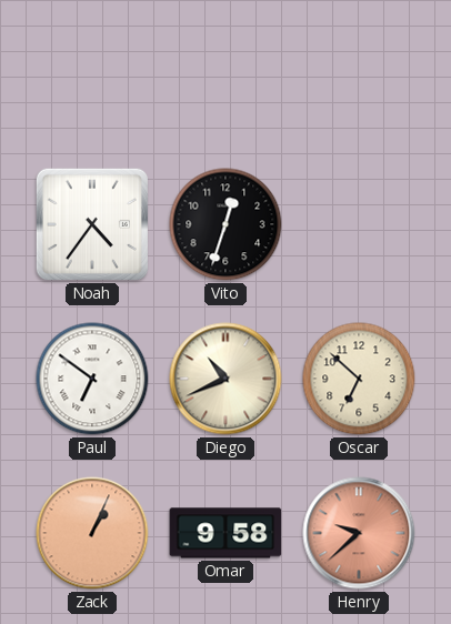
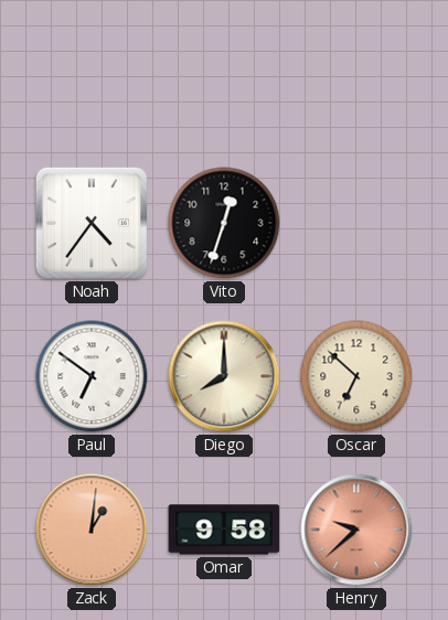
Diego: 10:41 -> 8:00 (224, 376)
Zack: 1:04 -> 1:01 (92, 530)
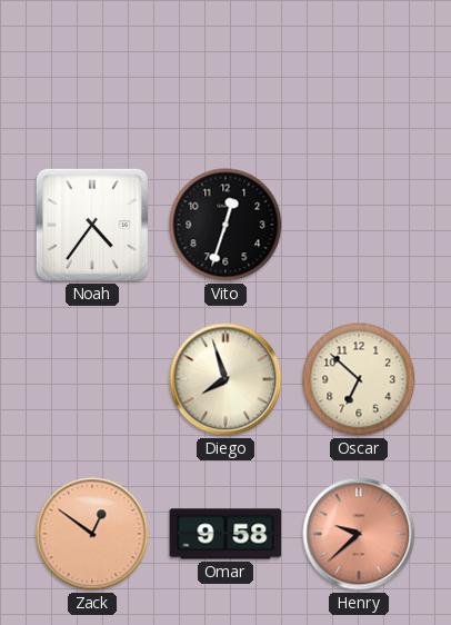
Paul: 6:51 -> none (92, 376)
Diego: 8:00 -> 7:57 (225, 379)
Zack: 1:01 -> 12:51 (92, 534)
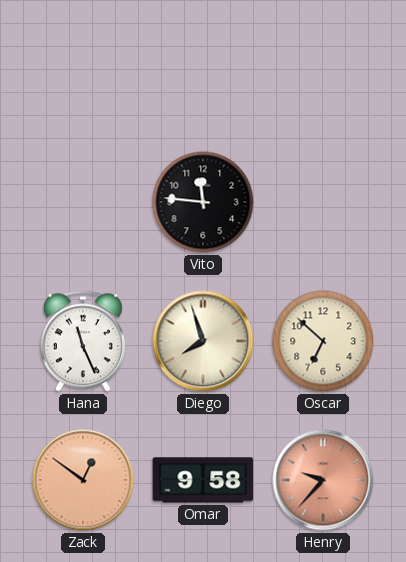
Noah: 4:36 -> none (92, 225)
Vito: 12:33 -> 11:46 (203, 202)
Hana: none -> 11:26 (83, 341)
Henry: 9:38 -> 9:37 (323, 480)
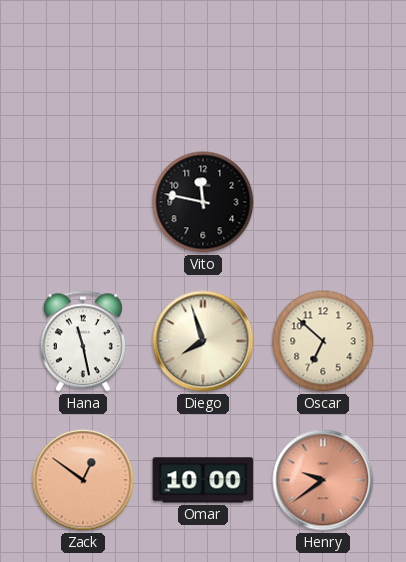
Vito: 11:46 -> 11:47 (203, 202)
Hana: 11:26 -> 11:28 (83, 341)
Omar: 9:58 -> 10:00 (203, 480)
Henry: 9:37 -> 9:39 (323, 480)
